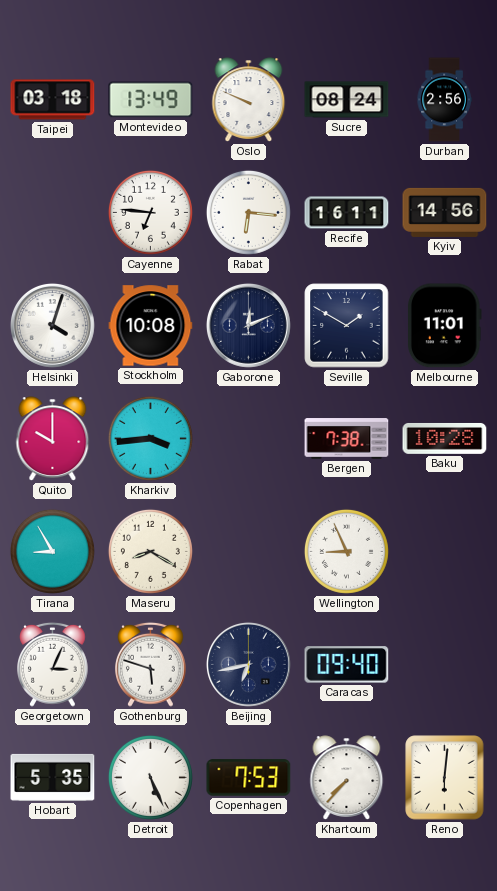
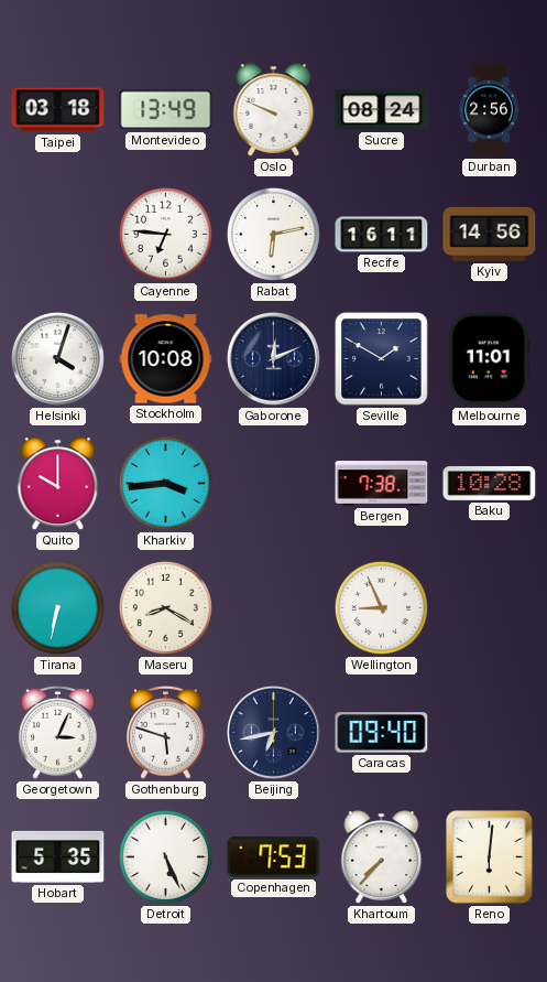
Rabat: 6:16 -> 6:13 (273, 234)
Tirana: 8:55 -> 6:32 (57, 607)
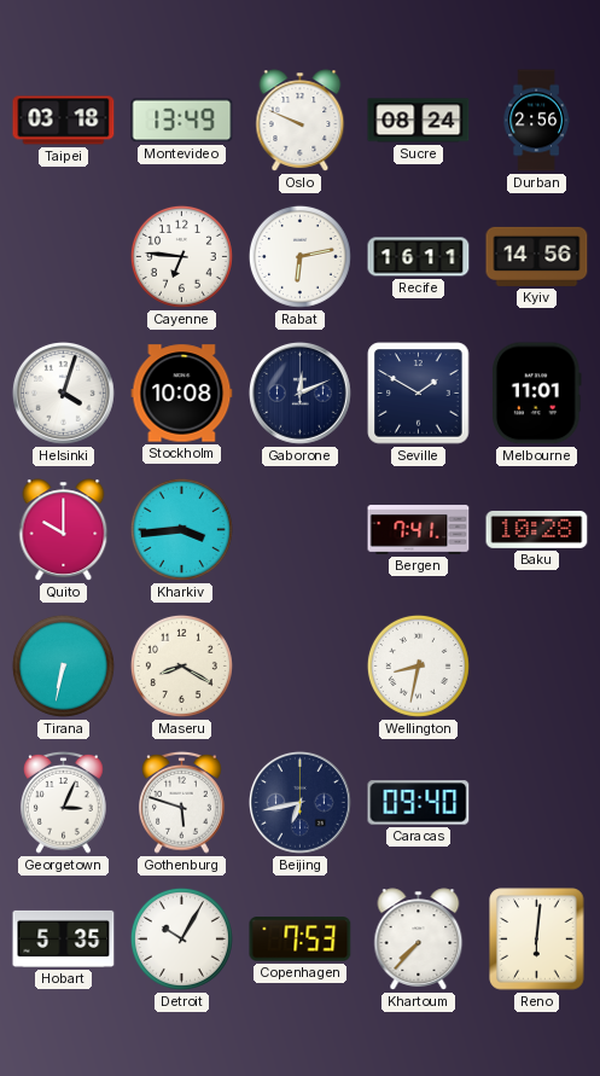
Bergen: 7:38 -> 7:41 (419, 530)
Wellington: 8:56 -> 8:32 (418, 665)
Detroit: 5:26 -> 10:05 (181, 938)
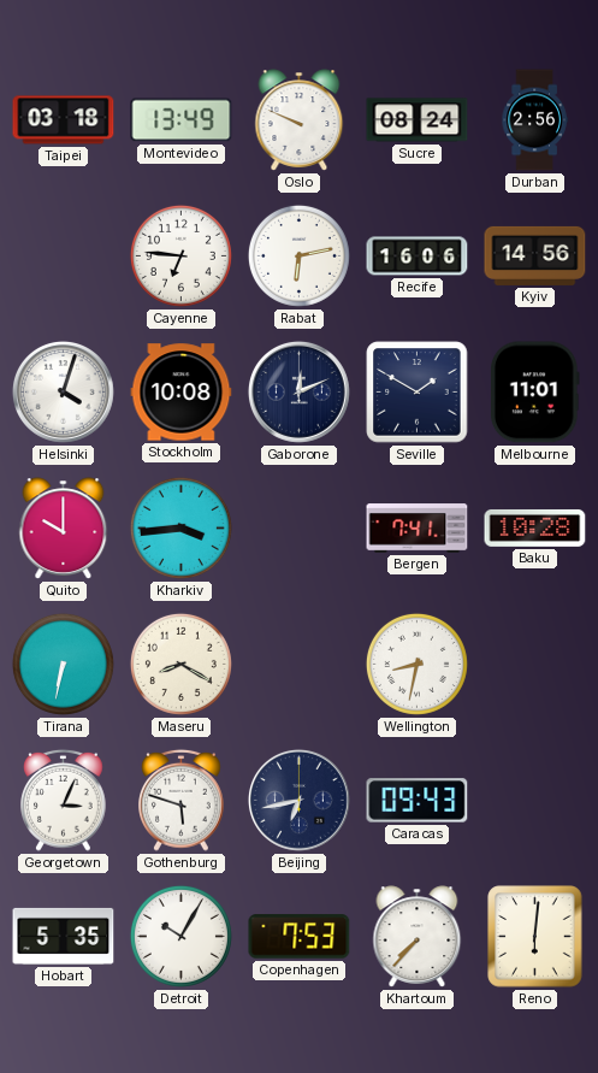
Recife: 16:11 -> 16:06 (418, 257)
Caracas: 09:40 -> 09:43 (418, 801)
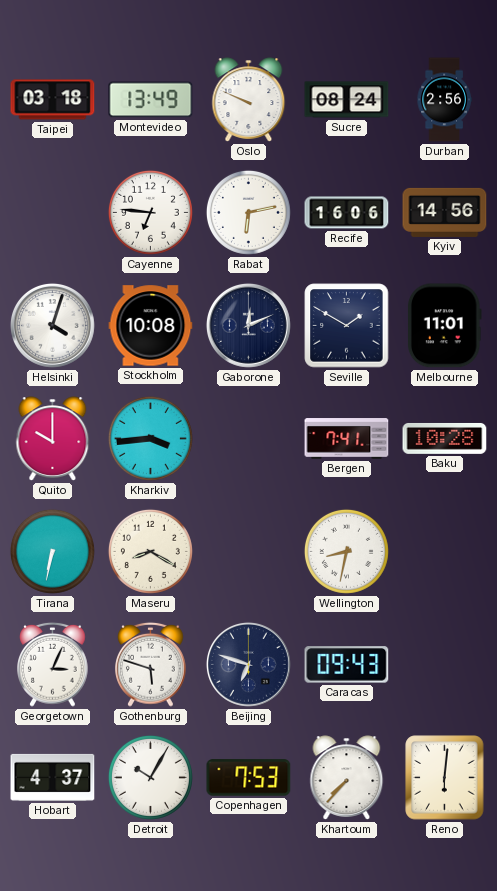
Beijing: 6:43 -> 6:48 (249, 665)
Hobart: 5:35 -> 4:37 (53, 777)
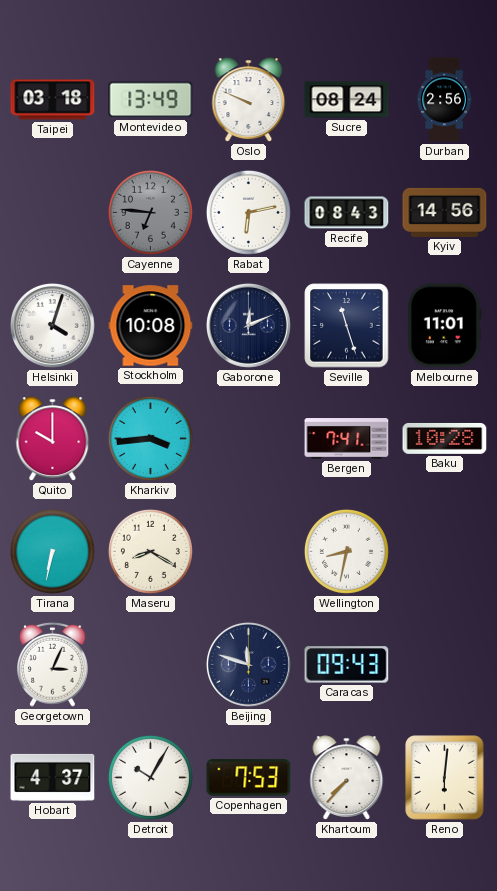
Cayenne dial: white -> grey (150, 212)
Recife: 16:06 -> 08:43 (347, 213)
Seville: 1:50 -> 11:27 (347, 326)
Gothenburg: 5:48 -> none (151, 664)
Beijing: 6:48 -> 11:48 (249, 665)
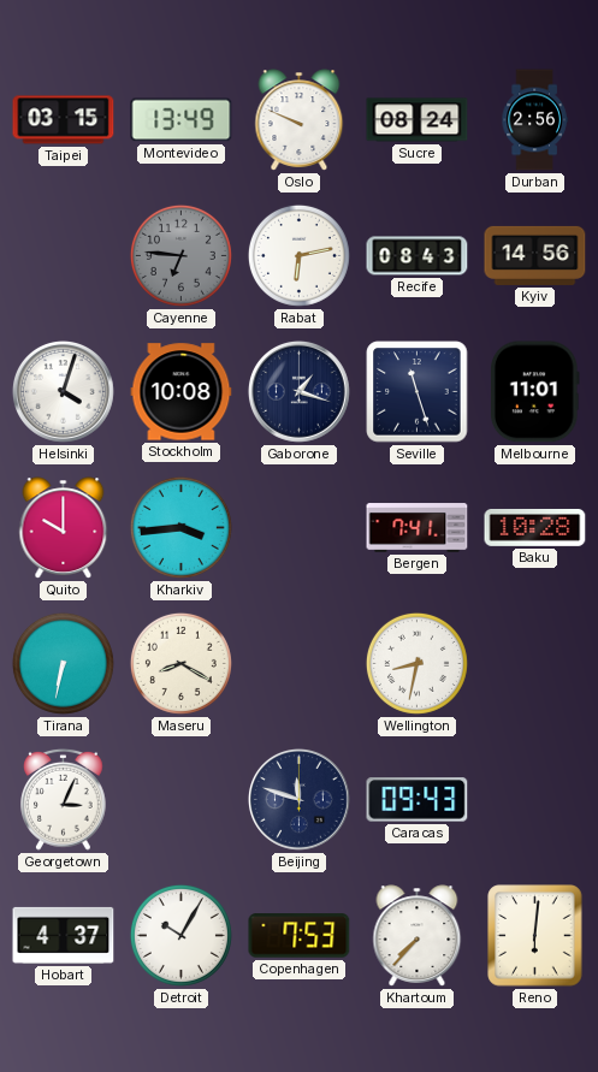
Taipei: 03:18 -> 03:15 (64, 120)
Gaborone: 12:11 -> 1:18 (300, 392)
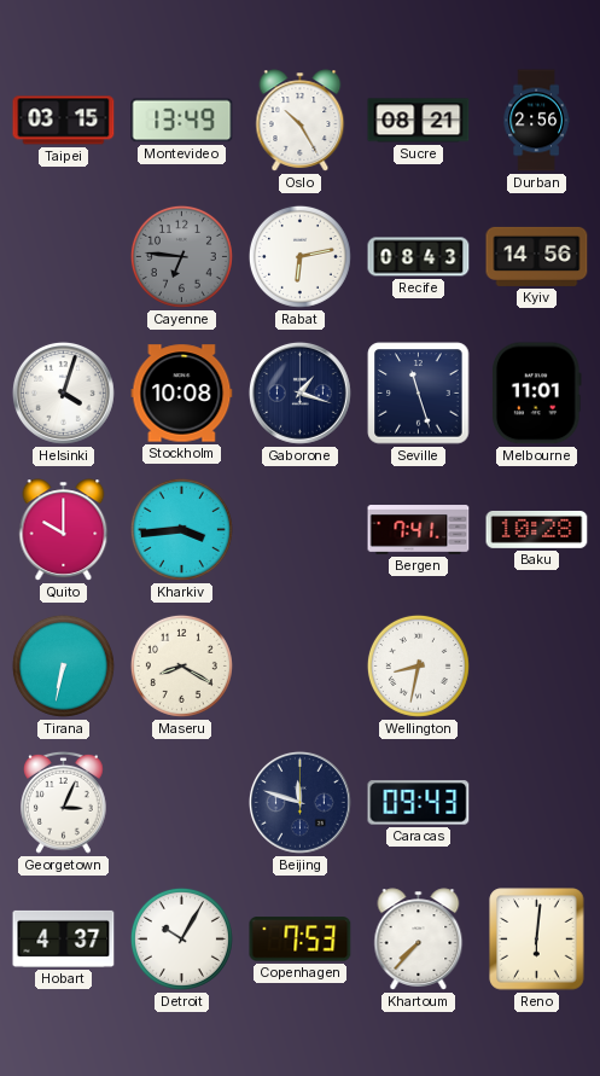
Oslo: 9:49 -> 10:25 (301, 121)
Sucre: 08:24 -> 08:21 (419, 121)
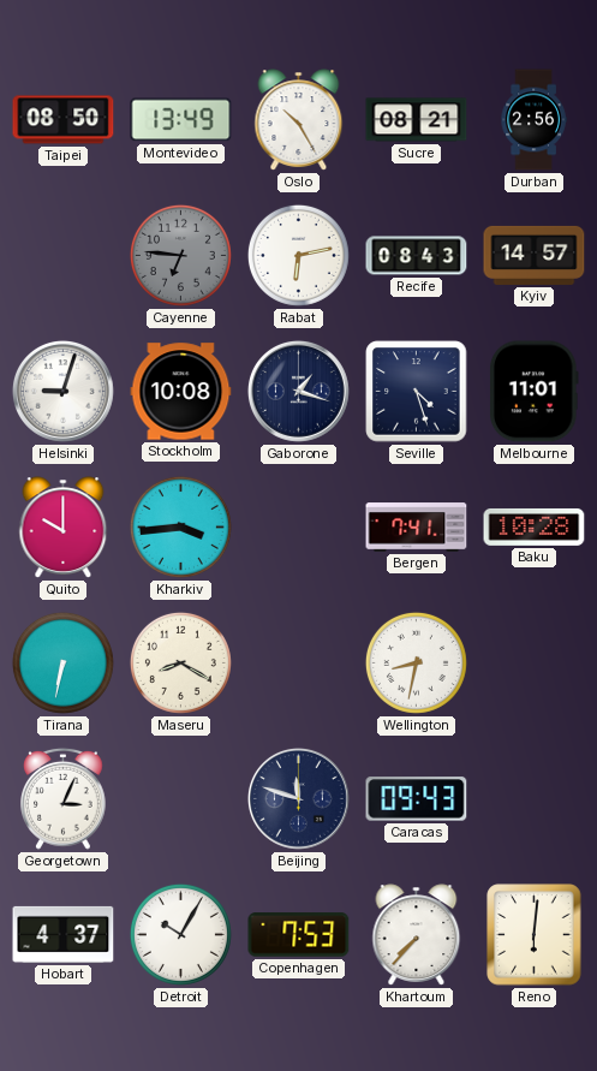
Taipei: 03:15 -> 08:50 (64, 120)
Kyiv: 14:56 -> 14:57 (535, 255)
Helsinki: 4:03 -> 9:03 (64, 392)
Seville: 11:27 -> 4:27 (417, 392)
